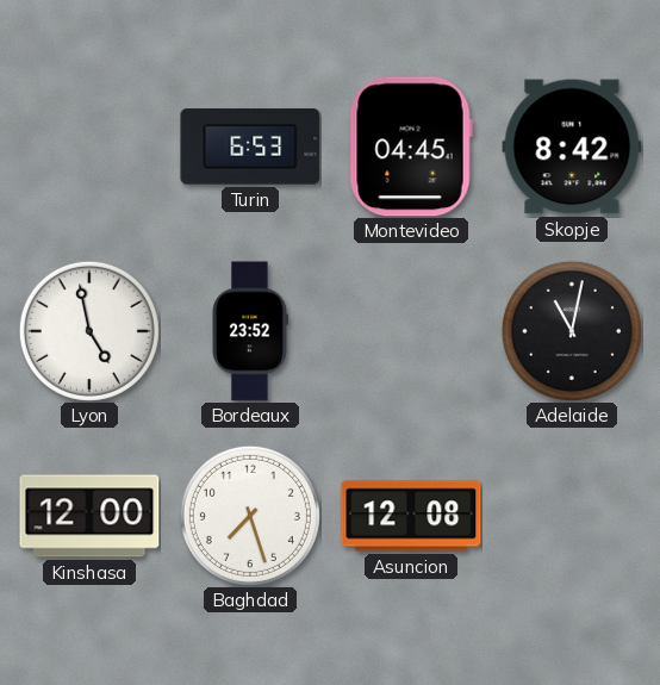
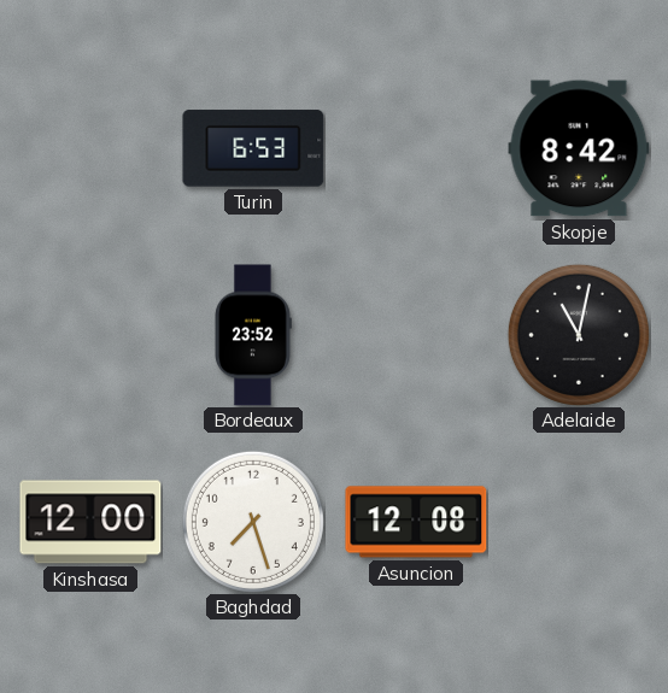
Montevideo: 04:45 -> none (411, 147)
Lyon: 4:58 -> none (89, 331)
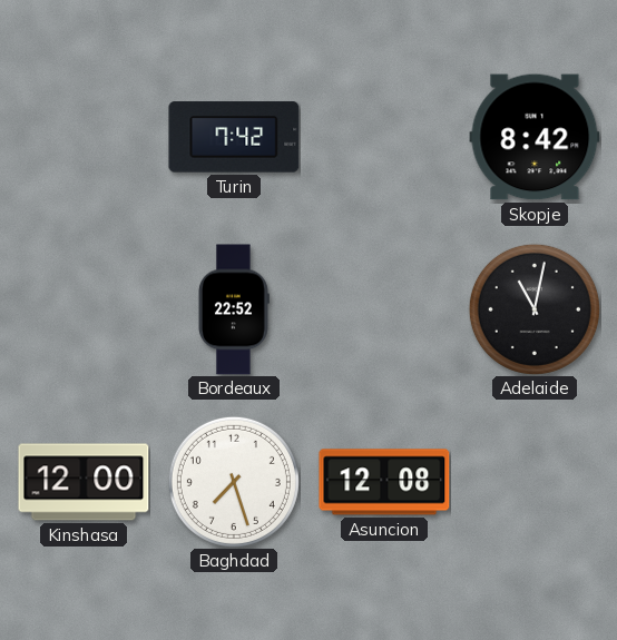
Turin: 6:53 -> 7:42 (234, 137)
Bordeaux: 23:52 -> 22:52 (234, 309)
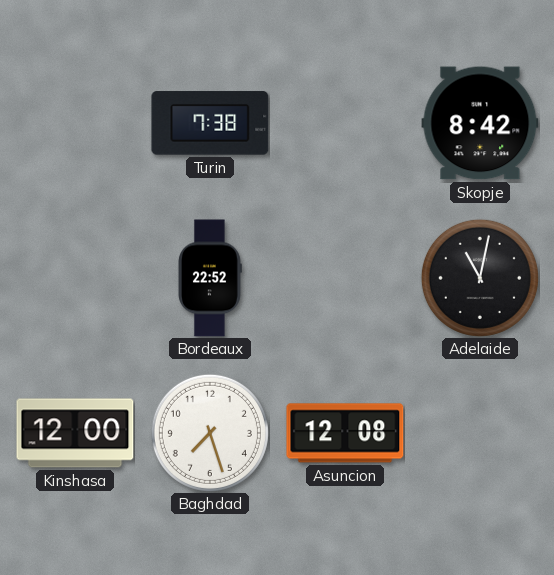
Turin: 7:42 -> 7:38 (210, 123)
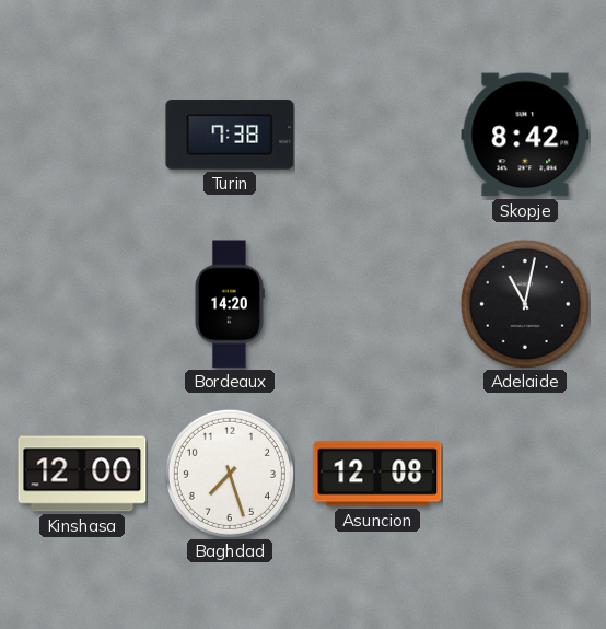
Bordeaux: 22:52 -> 14:20 (230, 304)
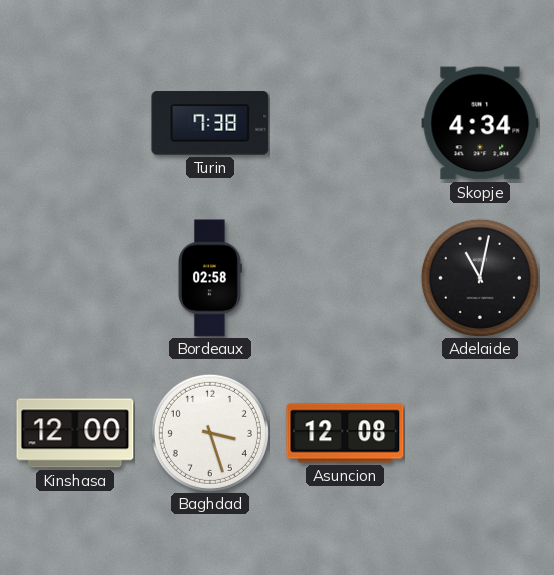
Skopje: 8:42 -> 4:34 (480, 123)
Bordeaux: 14:20 -> 02:58 (210, 278)
Baghdad: 7:27 -> 3:27 (210, 433)
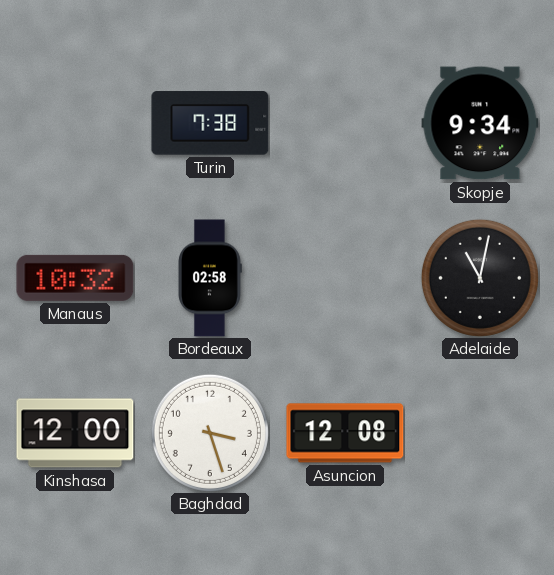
Skopje: 4:34 -> 9:34 (480, 123)
Manaus: none -> 10:32 (75, 278)
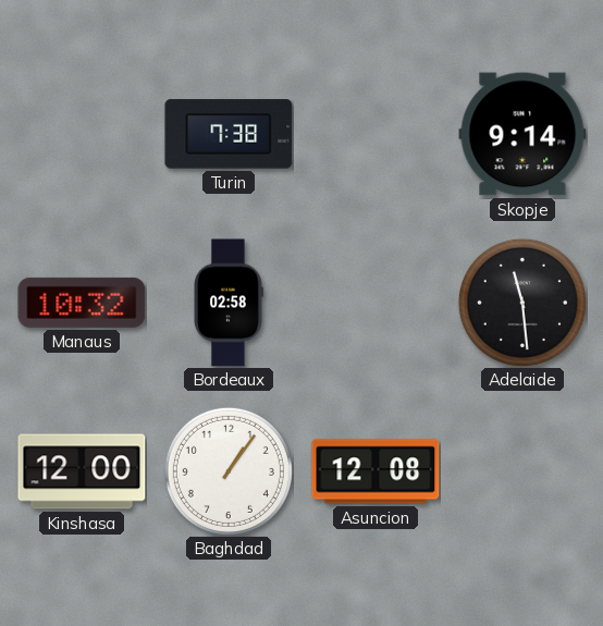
Skopje: 9:34 -> 9:14 (522, 134)
Adelaide: 11:02 -> 11:29 (522, 303)
Baghdad: 3:27 -> 1:06 (229, 471)
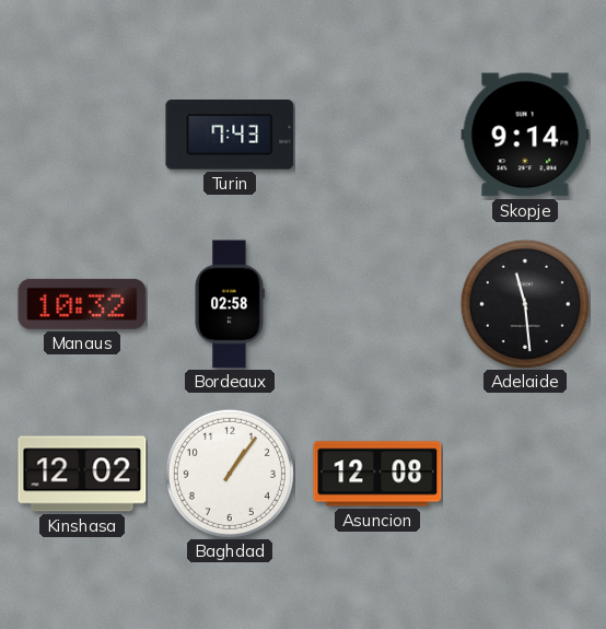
Turin: 7:38 -> 7:43 (230, 135)
Kinshasa: 12:00 -> 12:02 (82, 474)
